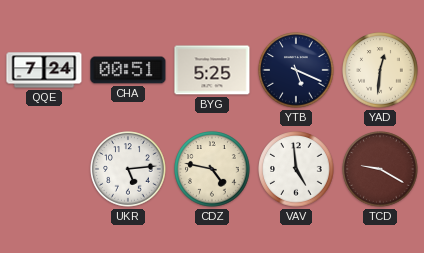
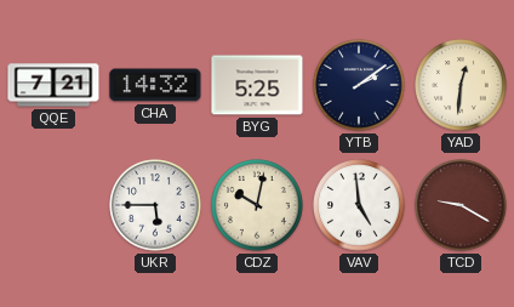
QQE: 7:24 -> 7:21 (53, 85)
CHA: 00:51 -> 14:32 (155, 85)
YTB: 5:19 -> 2:09 (359, 85)
UKR: 5:14 -> 5:45 (155, 205)
CDZ: 4:47 -> 10:02 (257, 205)
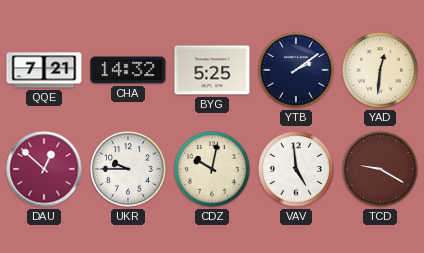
DAU: none -> 12:52 (44, 169)
UKR: 5:45 -> 9:45 (128, 169)
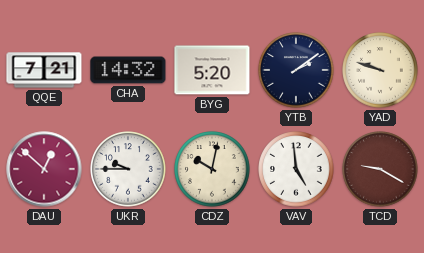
BYG: 5:25 -> 5:20 (212, 70)
YAD: 12:31 -> 9:48 (380, 70)
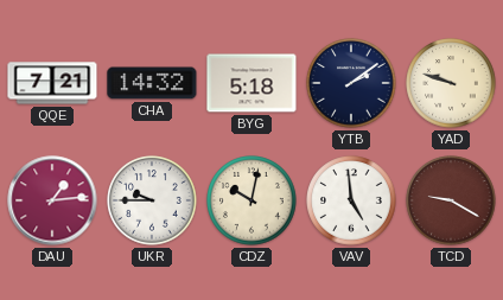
BYG: 5:20 -> 5:18 (251, 83)
DAU: 12:52 -> 1:14 (52, 200)
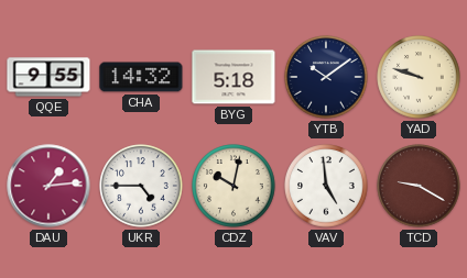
QQE: 7:21 -> 9:55 (48, 77)
YTB: 2:09 -> 10:09 (326, 77)
UKR: 9:45 -> 4:45 (141, 186)
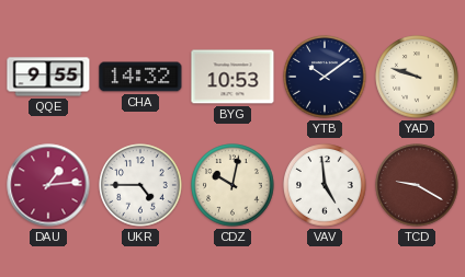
BYG: 5:18 -> 10:53 (232, 77)
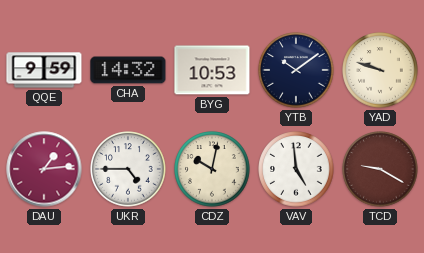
QQE: 9:55 -> 9:59 (44, 70)
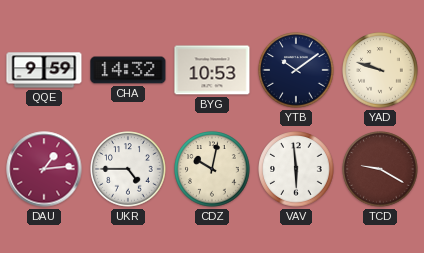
VAV: 4:59 -> 5:59 (296, 169)
